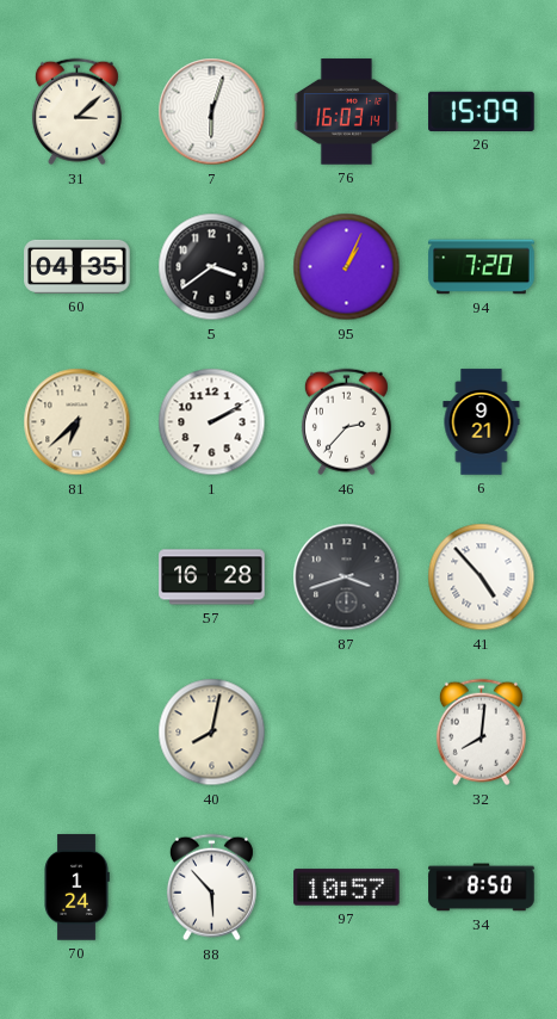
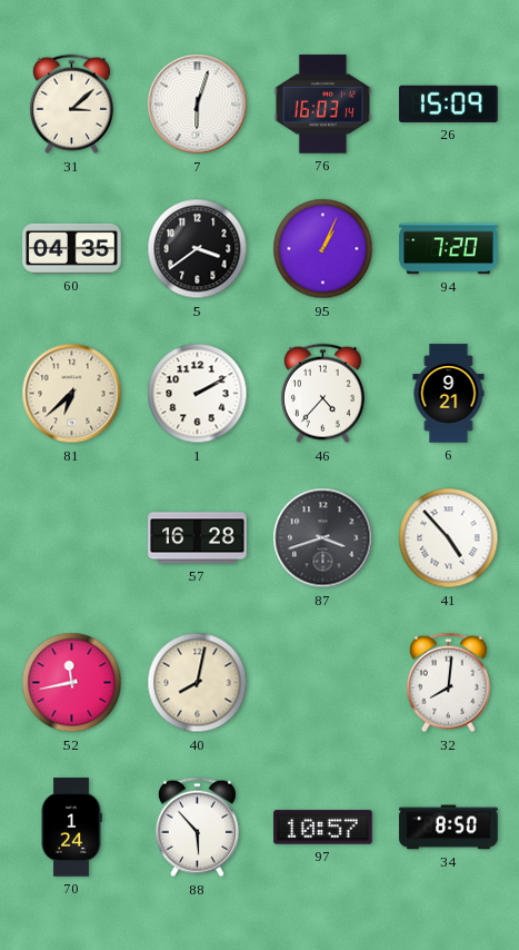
46: 2:37 -> 4:37 (322, 394)
52: none -> 11:43 (72, 683)
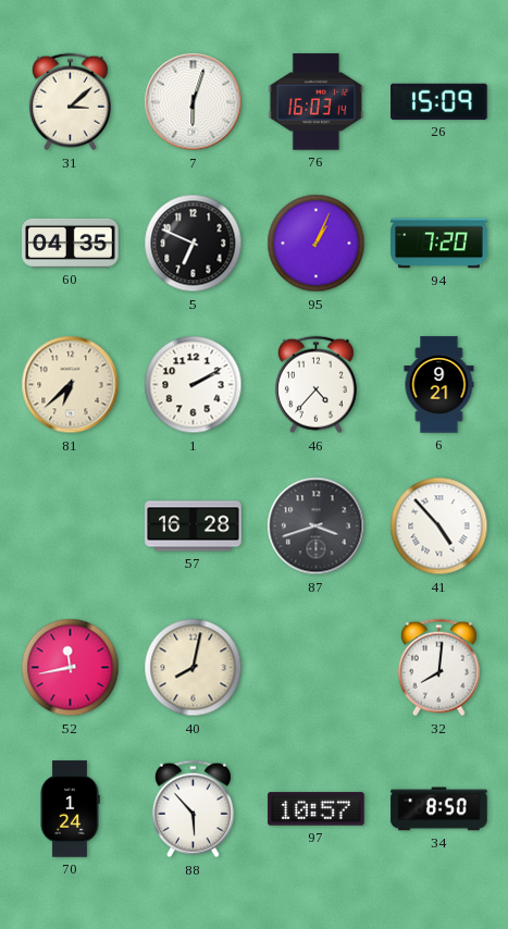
5: 3:39 -> 6:49 (194, 244)
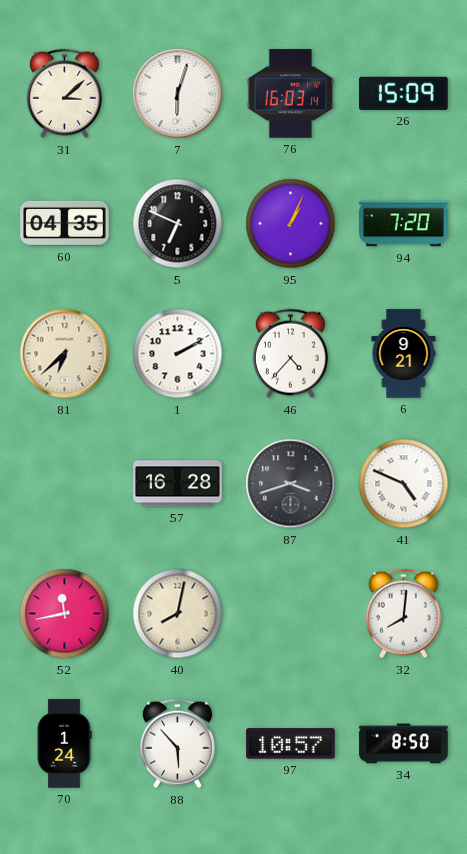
41: 4:53 -> 4:49 (404, 484)
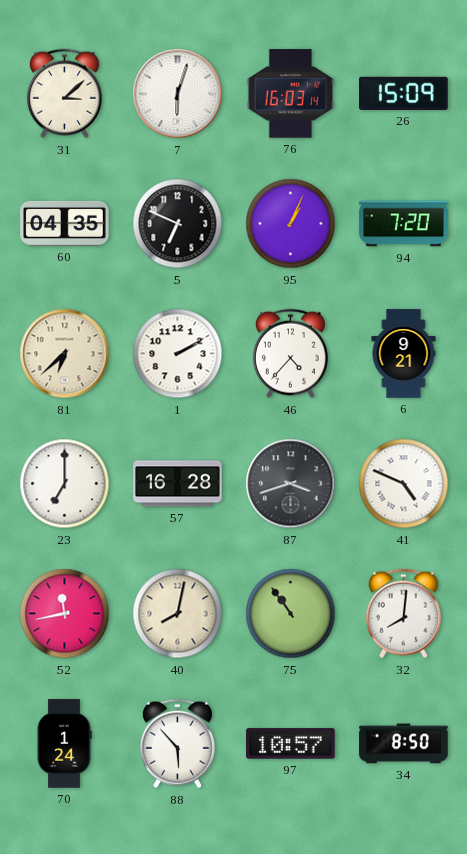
23: none -> 7:00 (65, 484)
75: none -> 10:54 (291, 614)
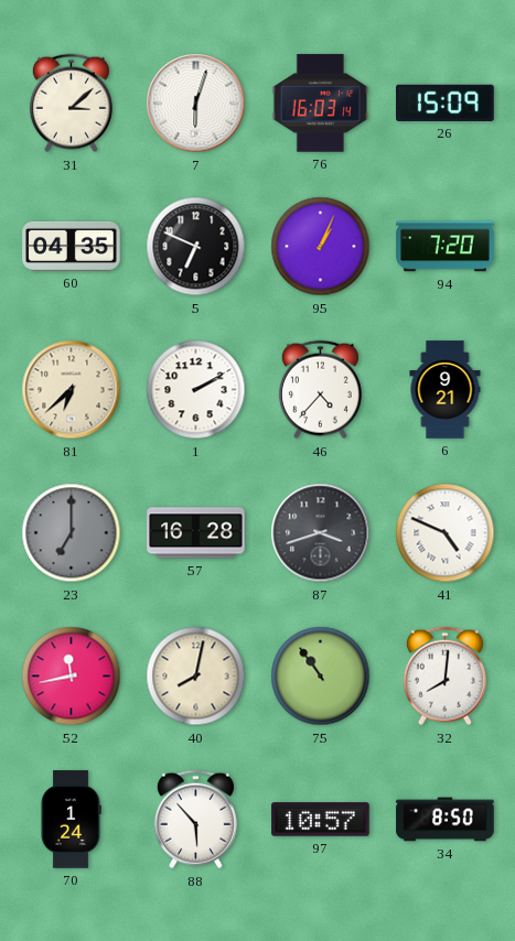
23 dial: white -> grey (72, 533)
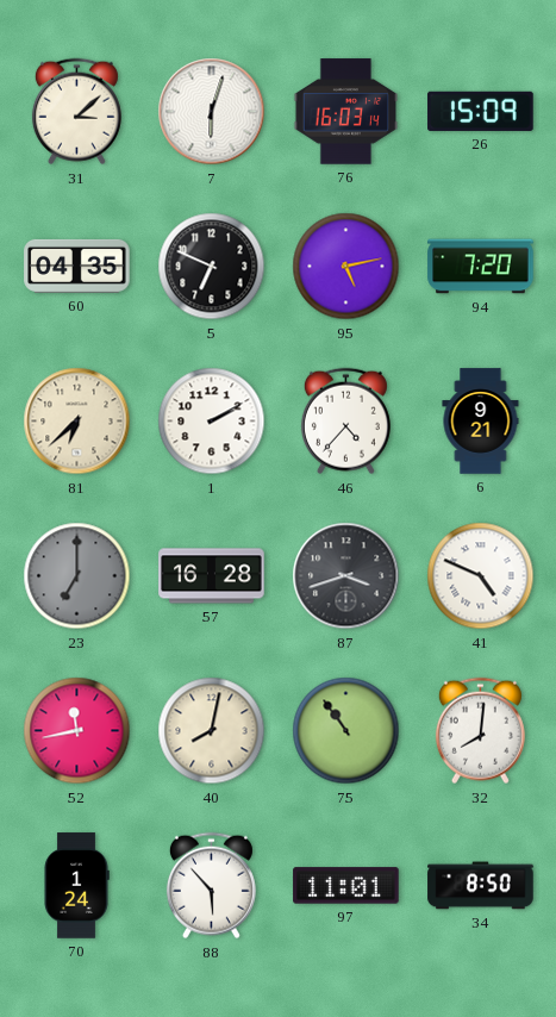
95: 1:04 -> 5:13 (346, 267)
97: 10:57 -> 11:01 (346, 886)
